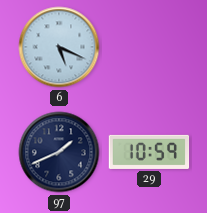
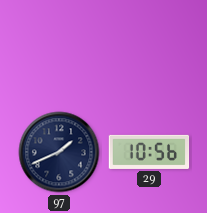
6: 5:19 -> none (59, 47)
29: 10:59 -> 10:56 (149, 152)
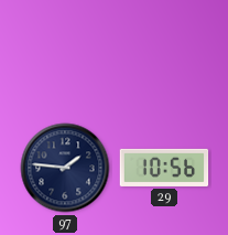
97: 1:41 -> 1:46 (65, 168)
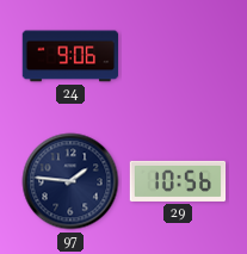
24: none -> 9:06 (70, 56)
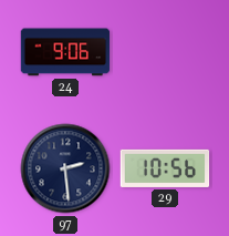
97: 1:46 -> 2:29 (65, 168)
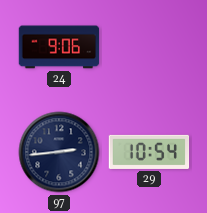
97: 2:29 -> 2:44 (59, 152)
29: 10:56 -> 10:54 (149, 152)
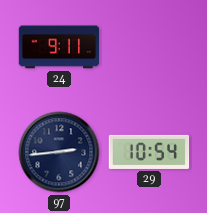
24: 9:06 -> 9:11 (59, 47)
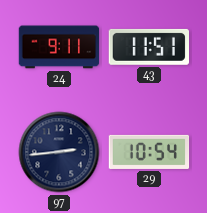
43: none -> 11:51 (148, 47)
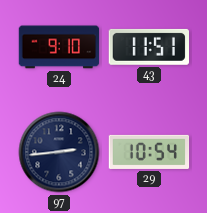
24: 9:11 -> 9:10 (59, 47)
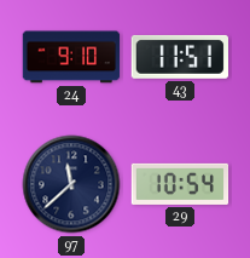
97: 2:44 -> 11:38 (71, 184)
